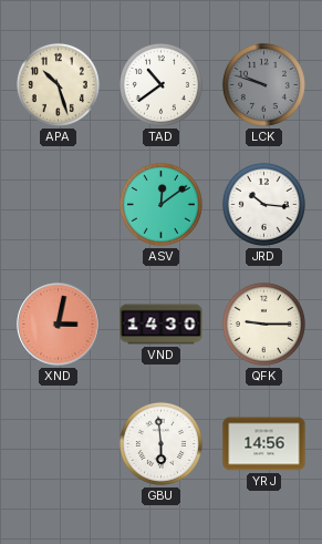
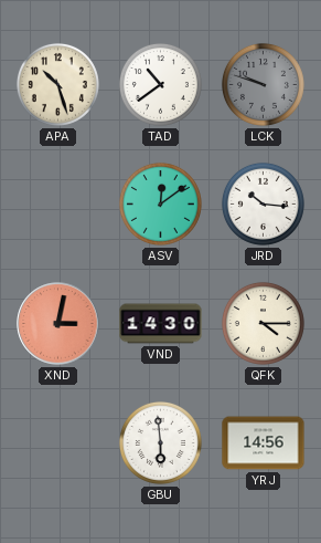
QFK: 9:15 -> 4:15 (263, 323)
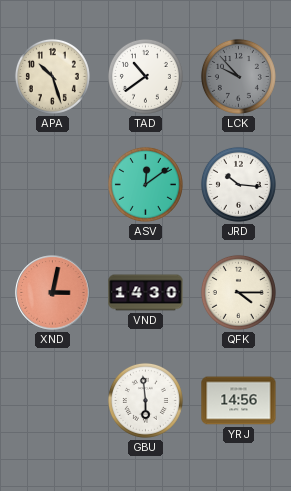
LCK: 9:48 -> 9:53 (238, 76)
